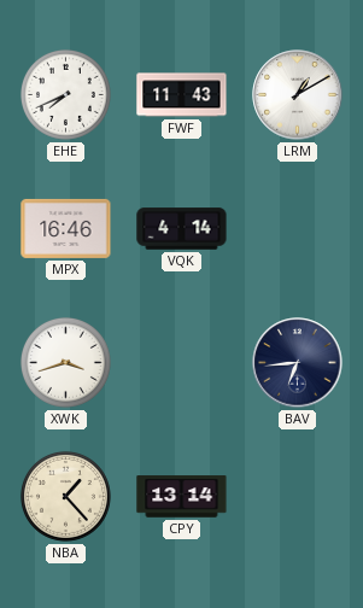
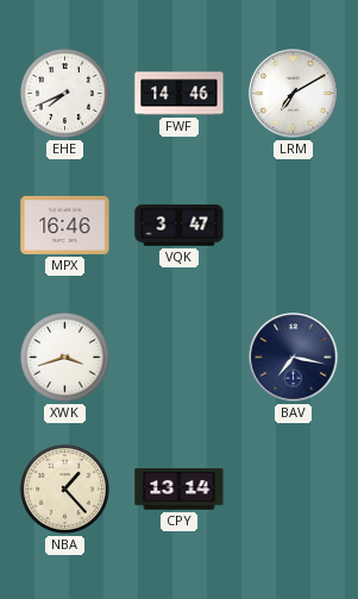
FWF: 11:43 -> 14:46 (180, 94)
LRM: 1:10 -> 7:10 (294, 94)
VQK: 4:14 -> 3:47 (180, 226)
BAV: 6:44 -> 7:17 (294, 358)
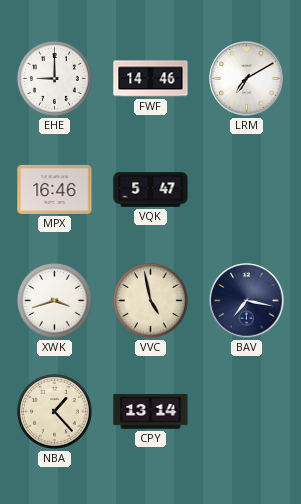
EHE: 7:41 -> 9:00 (54, 78)
VQK: 3:47 -> 5:47 (151, 190)
VVC: none -> 4:58 (150, 300)
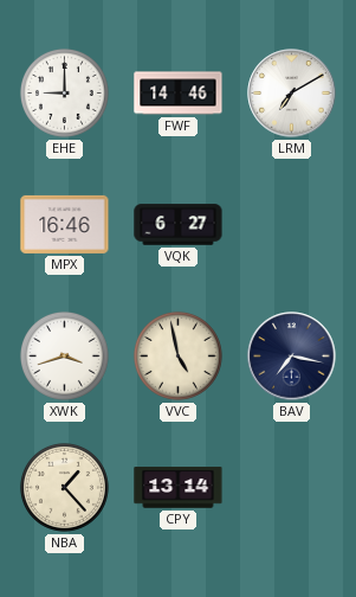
VQK: 5:47 -> 6:27 (179, 225)
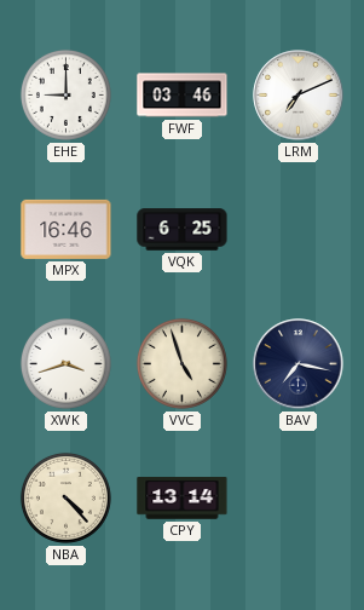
FWF: 14:46 -> 03:46 (183, 96)
LRM: 7:10 -> 7:11 (299, 96)
VQK: 6:27 -> 6:25 (183, 230)
VVC: 4:58 -> 4:57 (181, 363)
NBA: 1:23 -> 4:23 (65, 497)
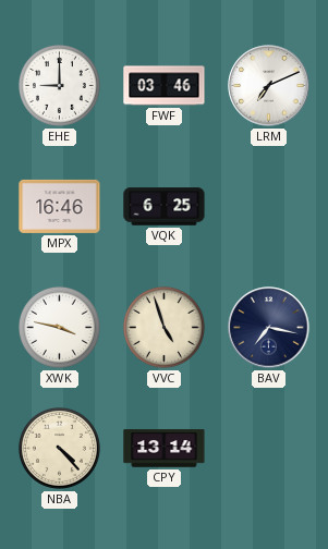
XWK: 3:42 -> 3:47 (59, 327)
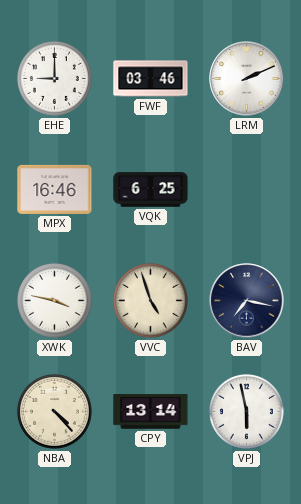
LRM: 7:11 -> 2:11 (247, 79)
VPJ: none -> 5:58 (246, 411)
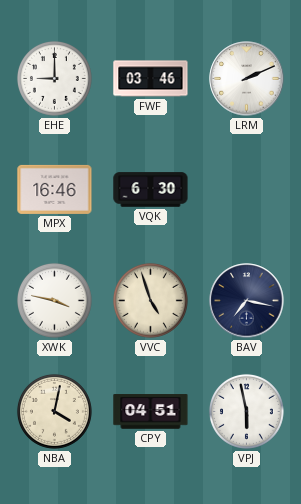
VQK: 6:25 -> 6:30 (151, 190)
NBA: 4:23 -> 4:02 (54, 411)
CPY: 13:14 -> 04:51 (151, 412)
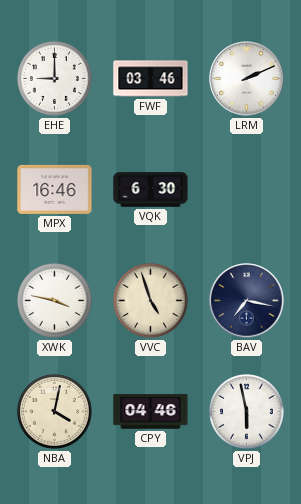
CPY: 04:51 -> 04:46 (151, 412)
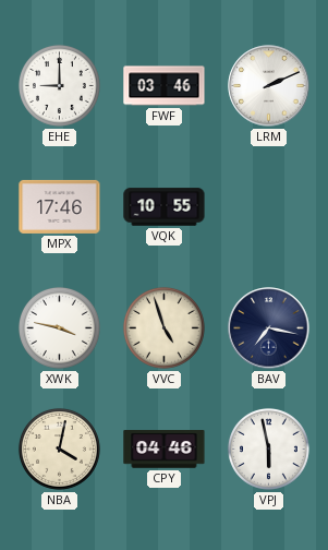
MPX: 16:46 -> 17:46 (60, 206)
VQK: 6:30 -> 10:55 (165, 207)
